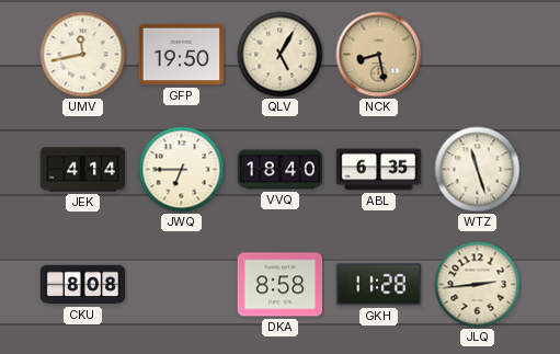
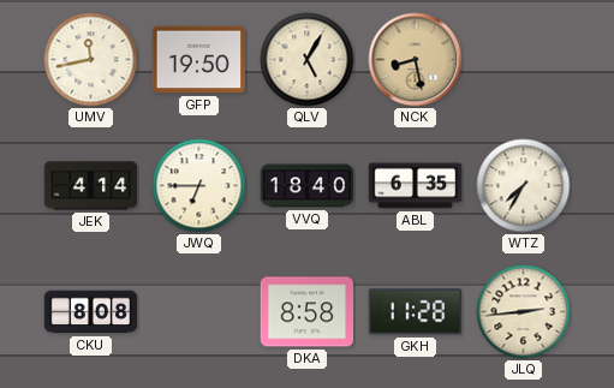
WTZ: 11:27 -> 7:35 (524, 186)
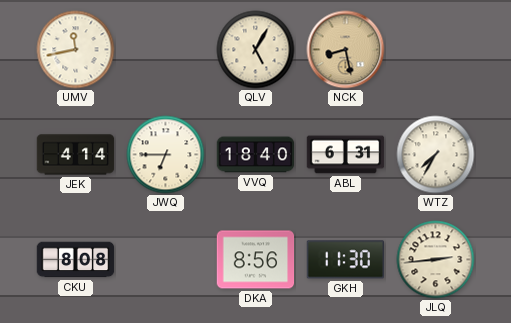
GFP: 19:50 -> none (199, 60)
ABL: 6:35 -> 6:31 (346, 155)
DKA: 8:58 -> 8:56 (256, 260)
GKH: 11:28 -> 11:30 (345, 260)
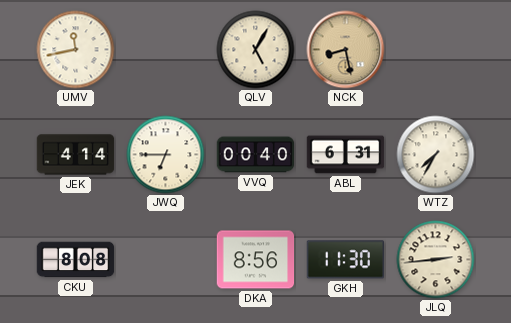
VVQ: 18:40 -> 00:40 (256, 155)
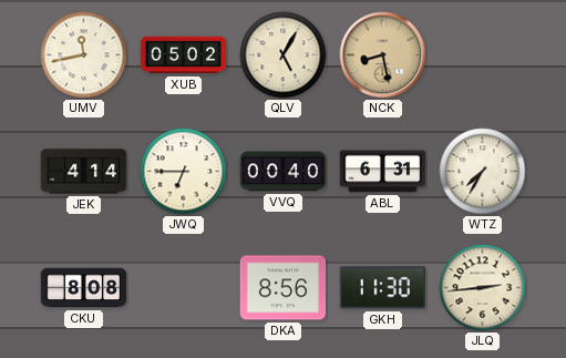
XUB: none -> 05:02 (184, 55)
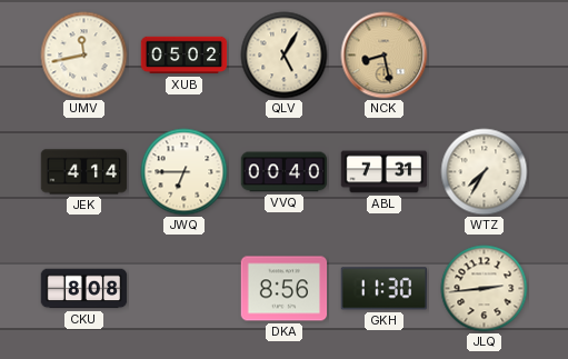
ABL: 6:31 -> 7:31 (385, 172)
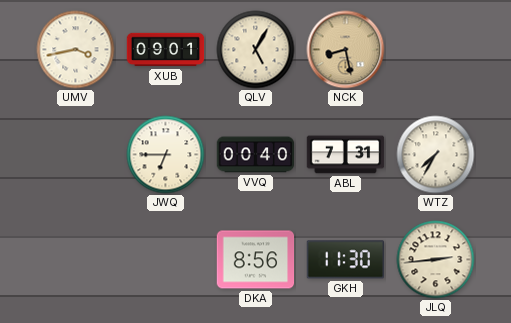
UMV: 11:43 -> 3:43 (76, 50)
XUB: 05:02 -> 09:01 (166, 50)
JEK: 4:14 -> none (84, 172)
CKU: 8:08 -> none (84, 289)
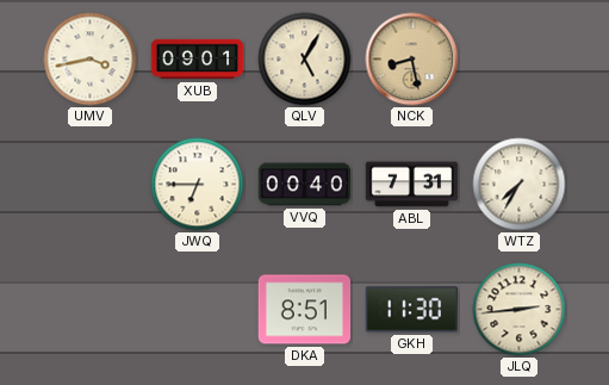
DKA: 8:56 -> 8:51 (305, 310)
